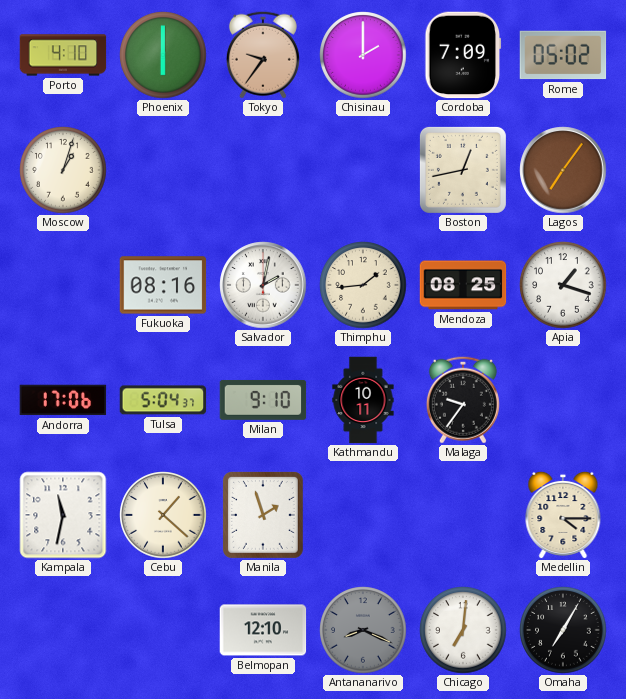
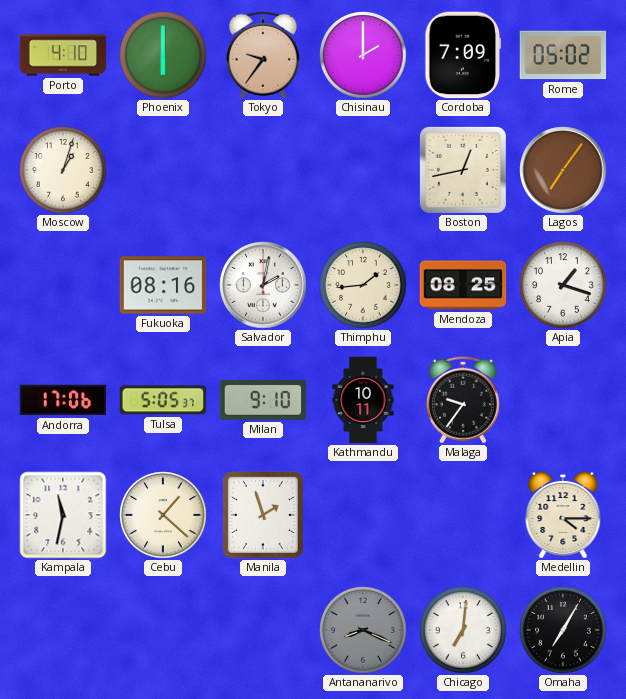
Tulsa: 5:04 -> 5:05 (163, 400)
Belmopan: 12:10 -> none (263, 630)
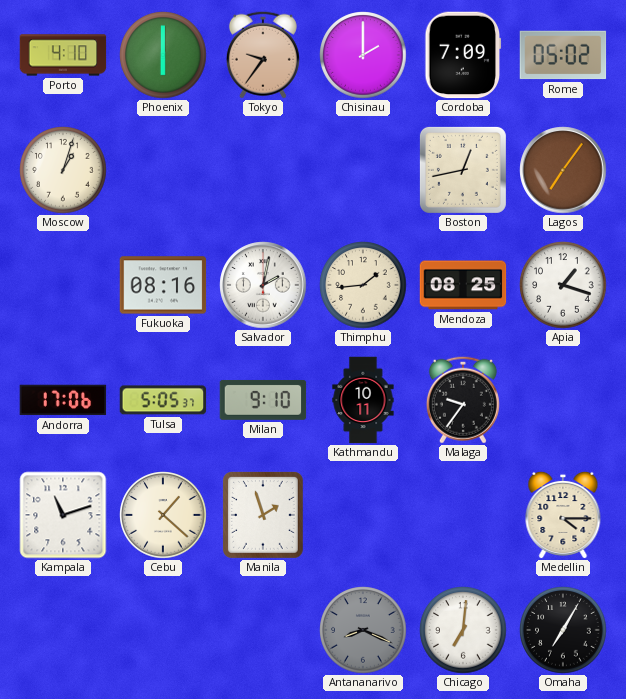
Kampala: 11:32 -> 11:12 (63, 515)
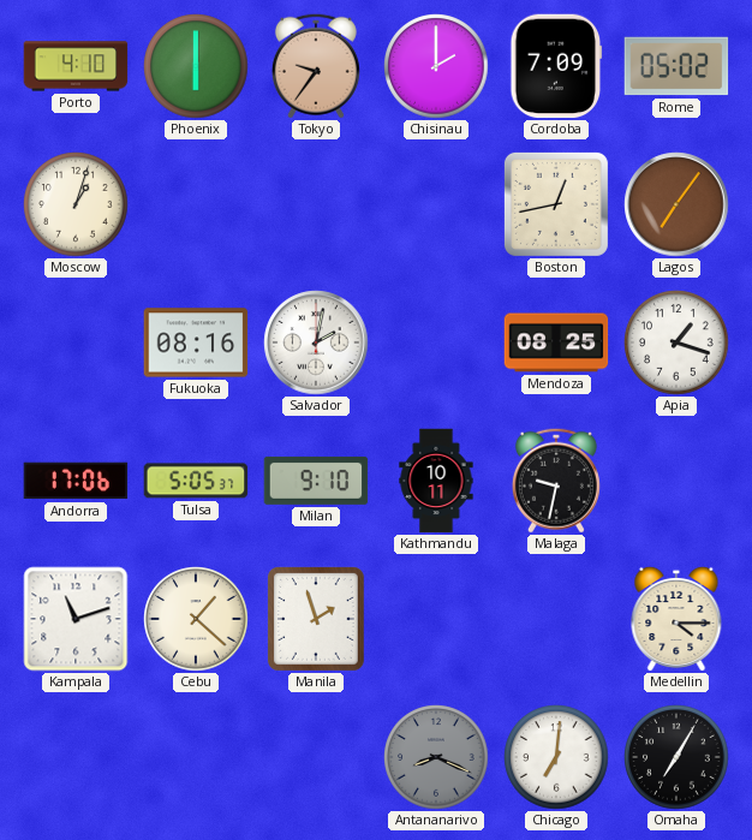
Thimphu: 1:44 -> none (363, 285)
Malaga: 9:36 -> 9:32 (556, 481)
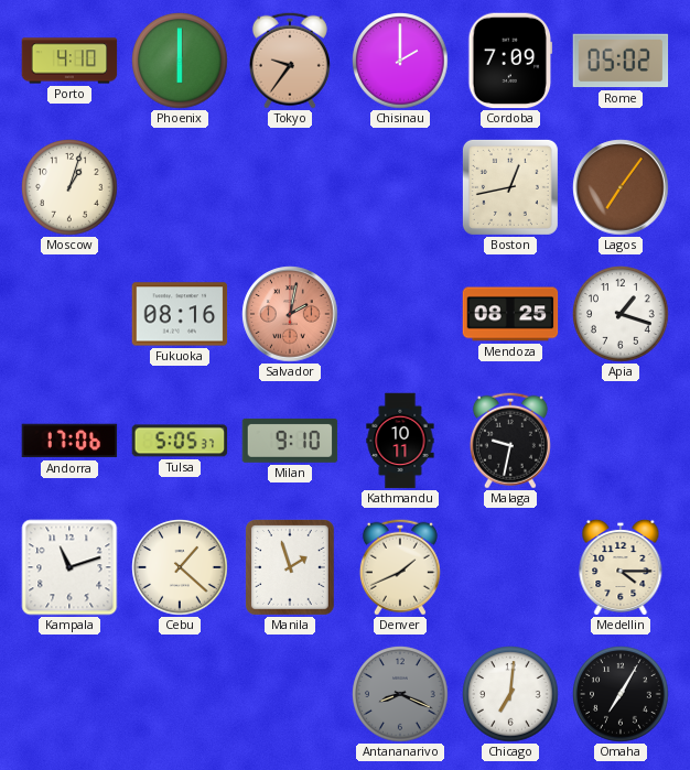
Salvador dial: white -> salmon (290, 314)
Denver: none -> 1:41 (400, 567)
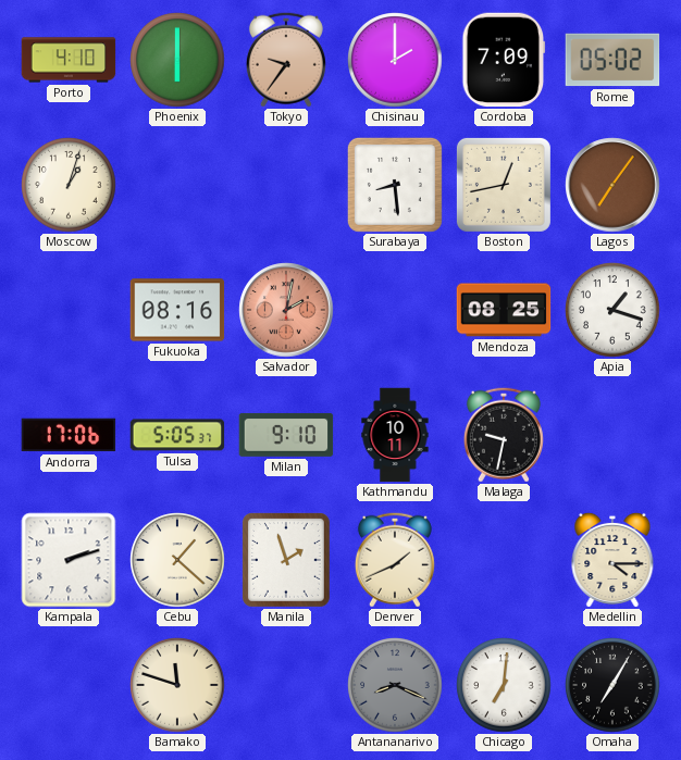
Surabaya: none -> 8:29 (395, 185)
Kampala: 11:12 -> 2:12 (69, 560)
Bamako: none -> 11:48 (177, 685)
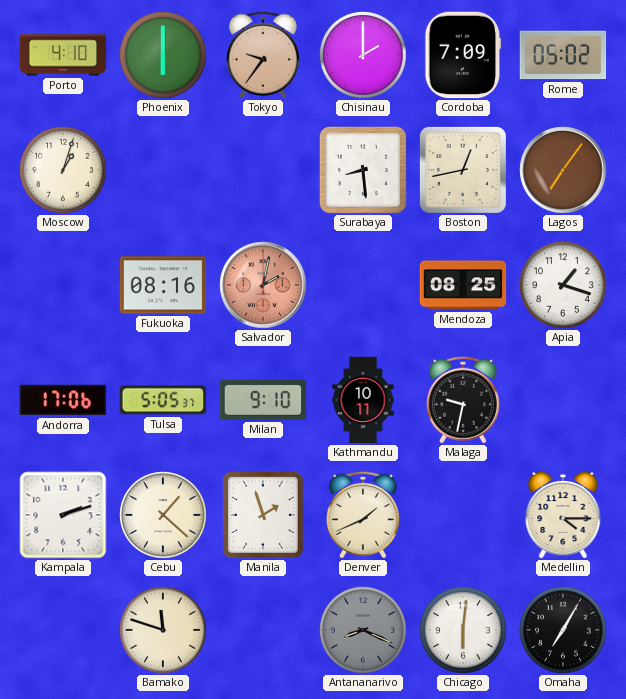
Chicago: 7:01 -> 6:01 (463, 630)
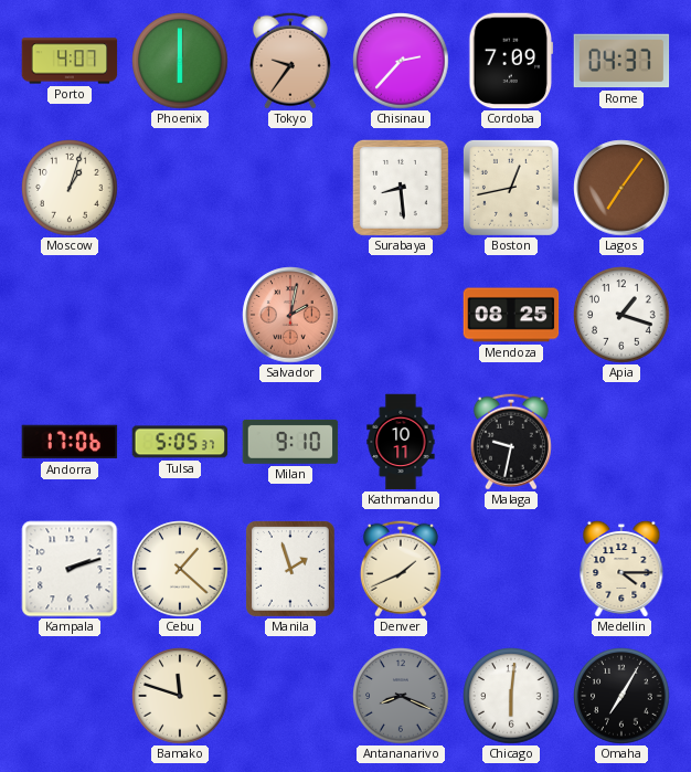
Porto: 4:10 -> 4:07 (70, 61)
Chisinau: 2:00 -> 2:37 (401, 61)
Rome: 05:02 -> 04:37 (621, 61)
Fukuoka: 08:16 -> none (163, 285)
